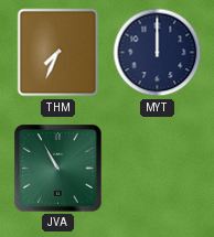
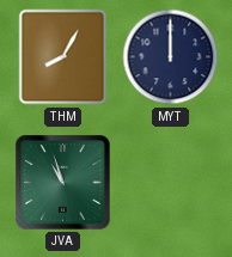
THM: 7:34 -> 8:05 (63, 57)
JVA: 10:55 -> 10:57 (63, 183)
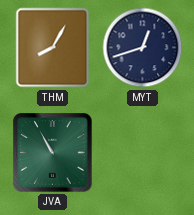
MYT: 12:00 -> 12:42 (143, 48)
JVA: 10:57 -> 10:55 (53, 153)
